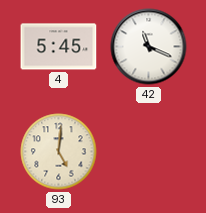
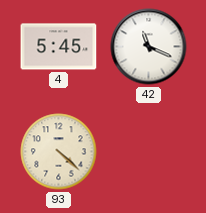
93: 5:01 -> 4:22 (59, 152)
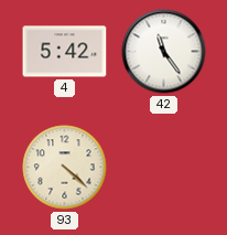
4: 5:45 -> 5:42 (65, 52)
42: 11:19 -> 11:24 (164, 52)
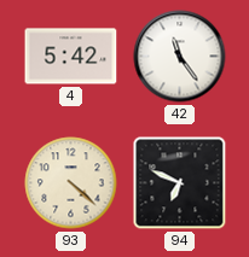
94: none -> 6:49 (180, 183)
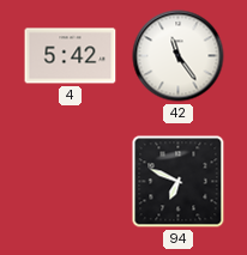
93: 4:22 -> none (71, 183)
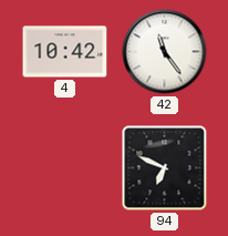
4: 5:42 -> 10:42 (65, 52)
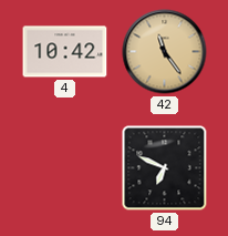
42 dial: white -> champagne (165, 52)
